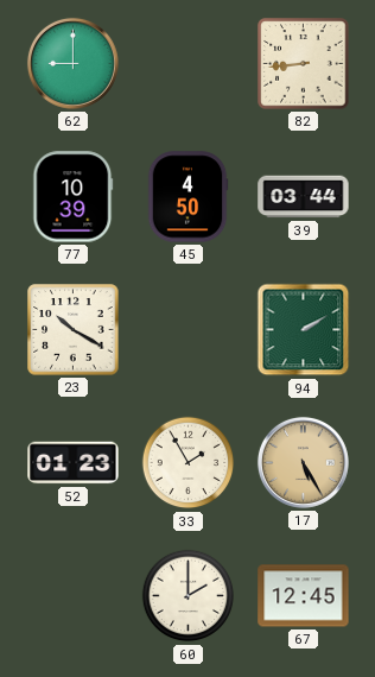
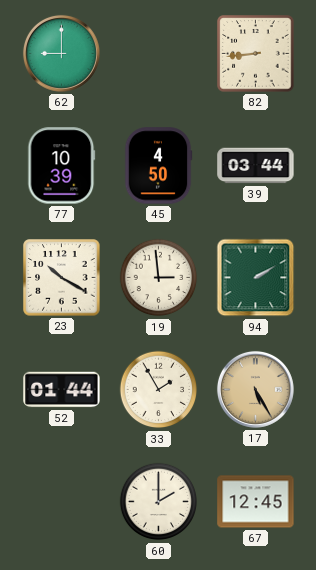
19: none -> 2:59 (159, 278)
52: 01:23 -> 01:44 (62, 390)
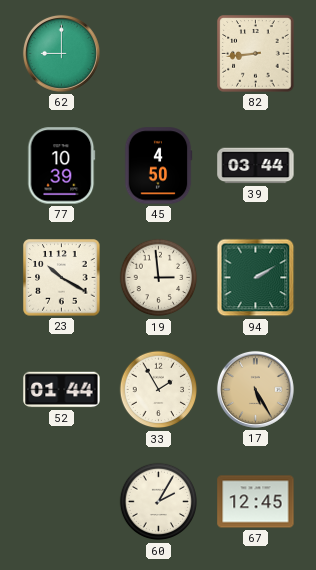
60: 2:00 -> 2:05 (159, 502)
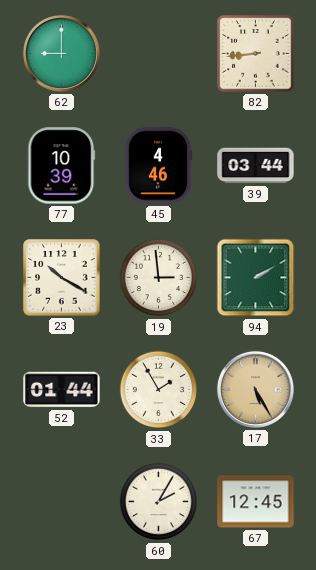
45: 4:50 -> 4:46 (158, 166)
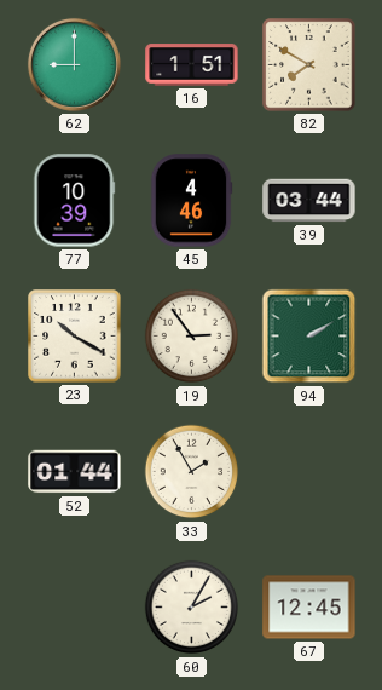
16: none -> 1:51 (192, 65)
82: 8:44 -> 7:50 (309, 65)
19: 2:59 -> 2:54 (192, 337)
17: 5:25 -> none (255, 389)
